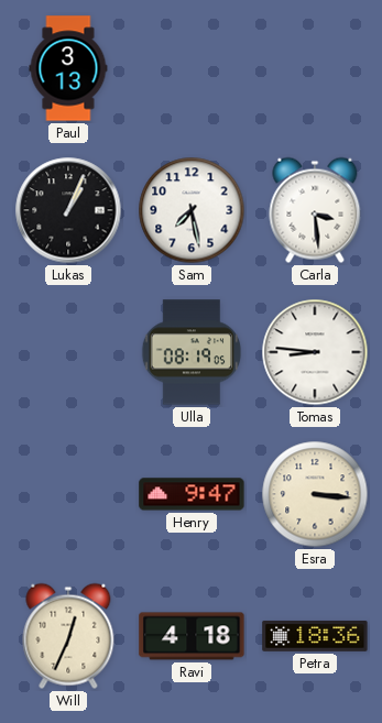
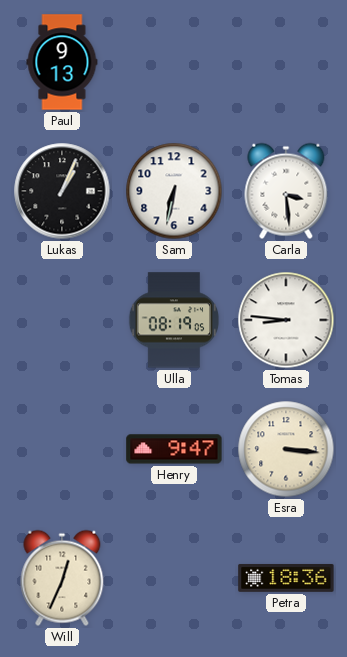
Paul: 3:13 -> 9:13 (62, 62)
Sam: 7:28 -> 6:32 (174, 191)
Ravi: 4:18 -> none (192, 636)
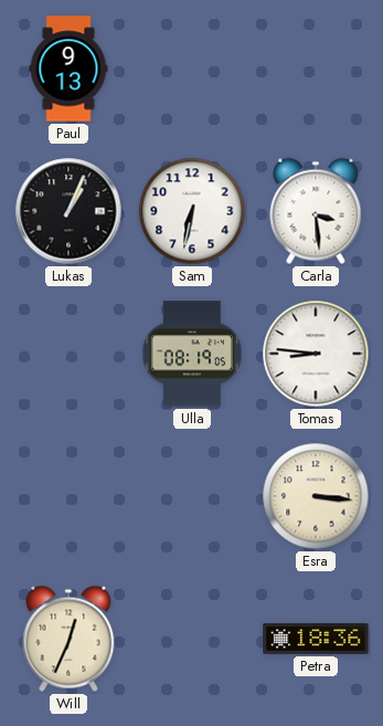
Henry: 9:47 -> none (174, 449)
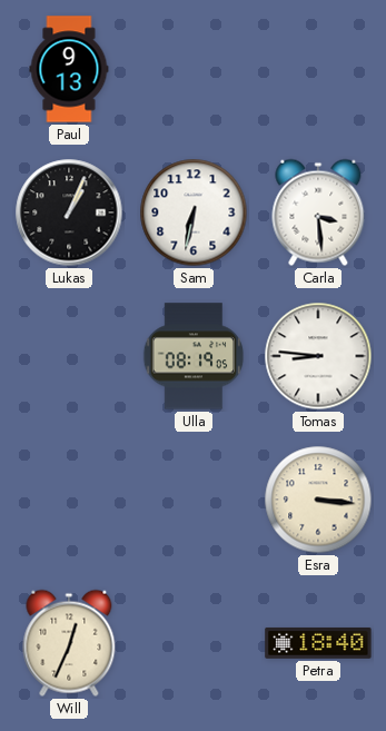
Petra: 18:36 -> 18:40 (318, 643)
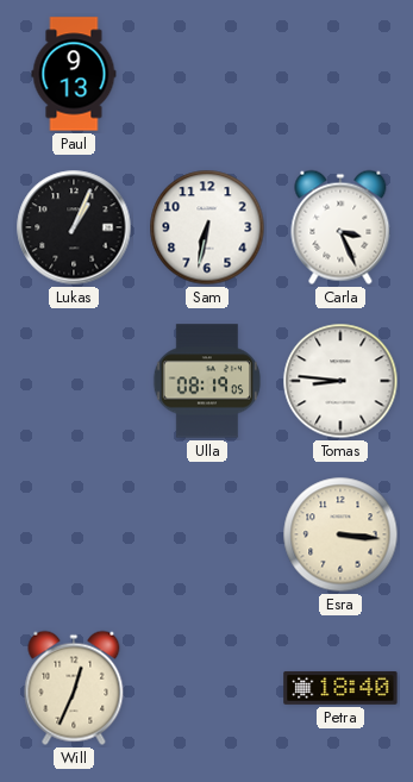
Carla: 3:29 -> 3:26 (340, 227)
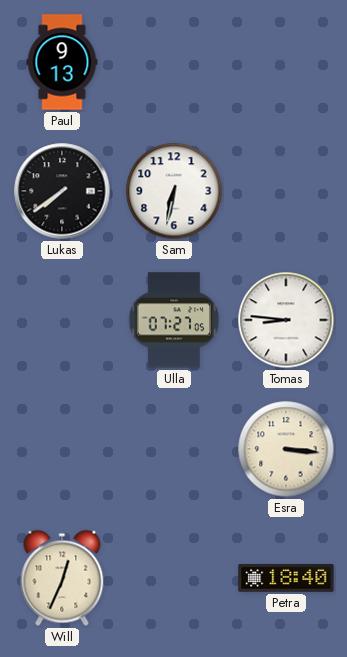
Lukas: 1:04 -> 7:39 (62, 191)
Carla: 3:26 -> none (340, 227)
Ulla: 08:19 -> 07:27 (174, 320)
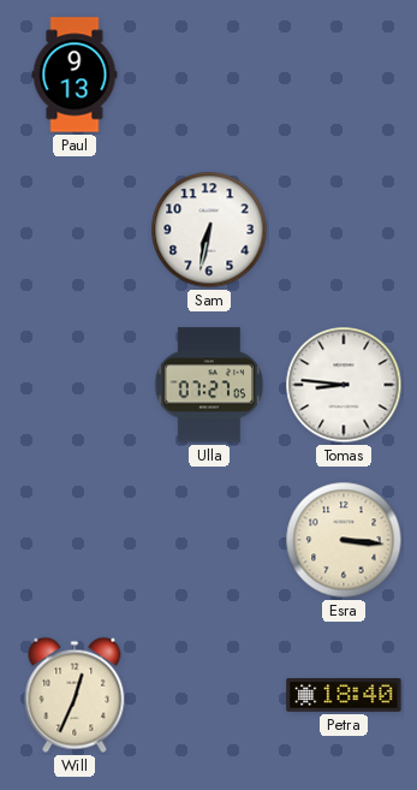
Lukas: 7:39 -> none (62, 191)
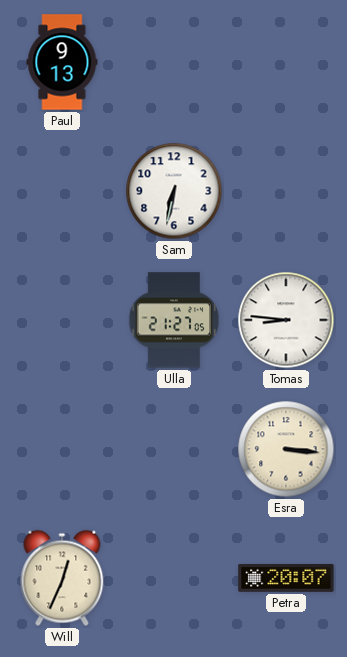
Ulla: 07:27 -> 21:27 (174, 320)
Petra: 18:40 -> 20:07 (286, 578)
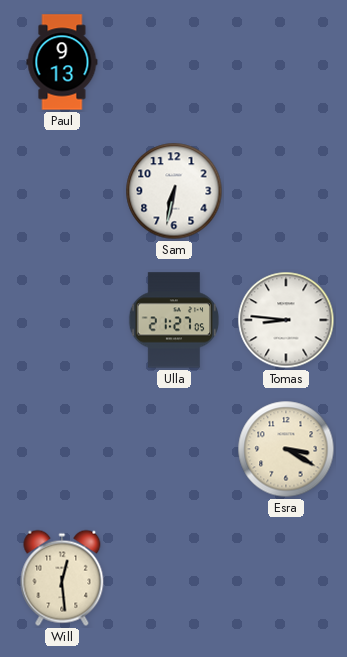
Esra: 3:16 -> 3:20 (286, 449)
Will: 12:34 -> 12:29 (62, 578)
Petra: 20:07 -> none (286, 578)
